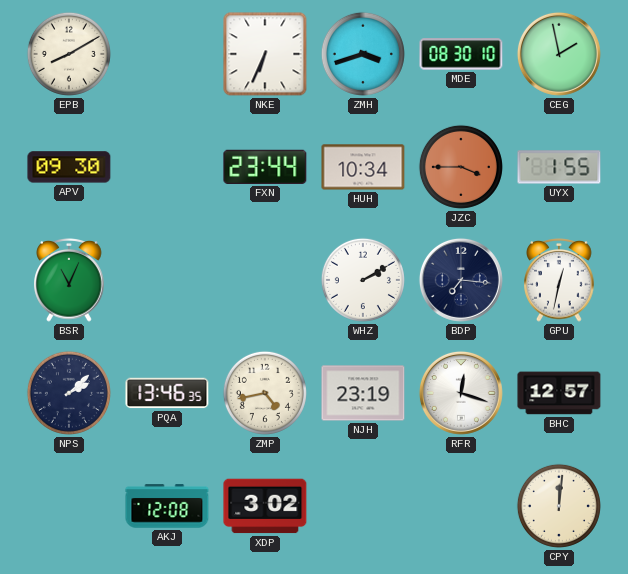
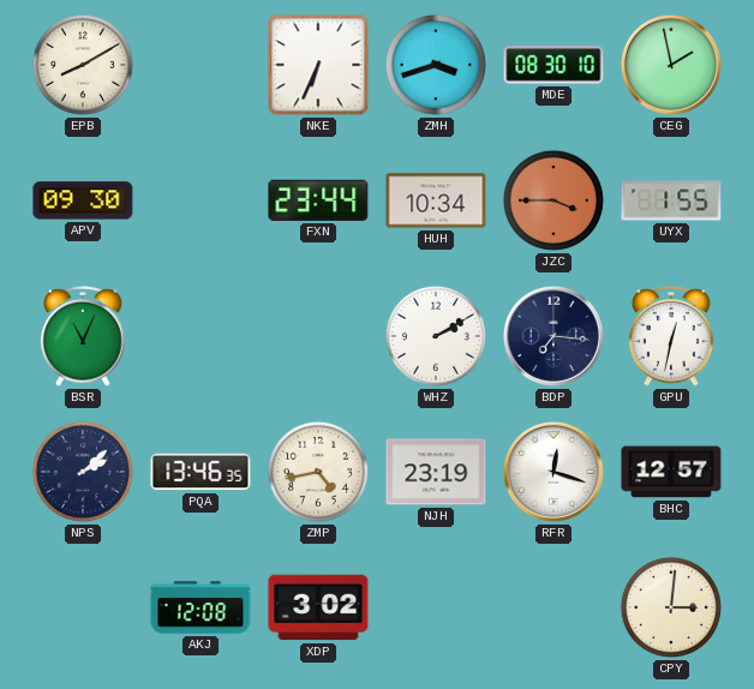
CPY: 12:01 -> 3:01 (671, 607)
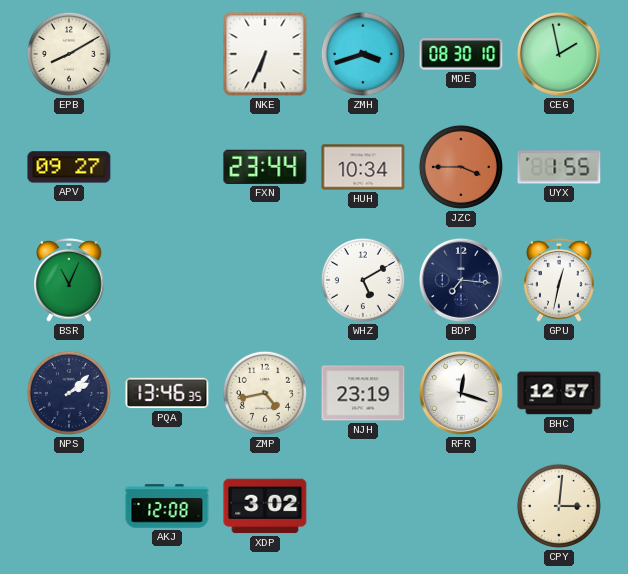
APV: 09:30 -> 09:27 (69, 167)
WHZ: 2:10 -> 5:10 (363, 280)
